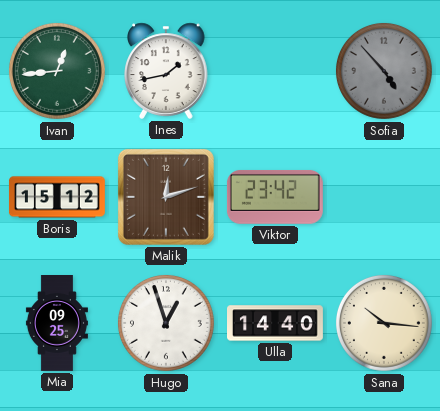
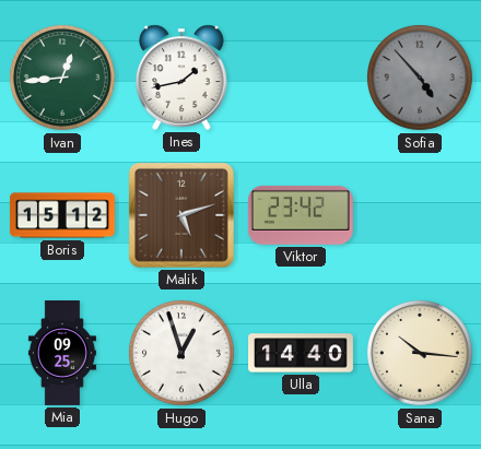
Malik: 12:12 -> 5:12 (181, 215)
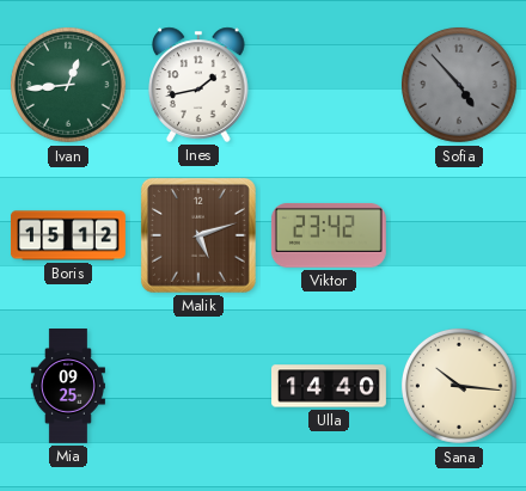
Hugo: 12:57 -> none (181, 353)
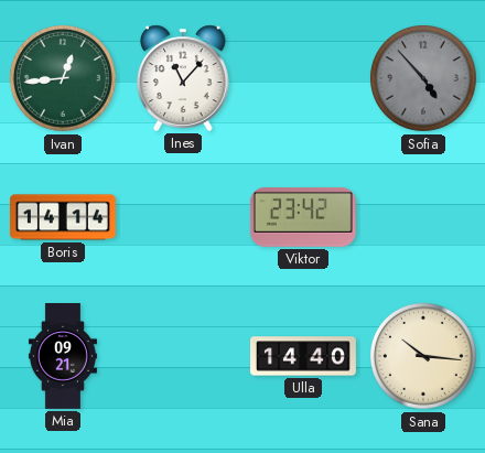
Ines: 1:43 -> 11:07 (183, 78)
Boris: 15:12 -> 14:14 (63, 217)
Malik: 5:12 -> none (198, 235)
Mia: 09:25 -> 09:21 (63, 357)
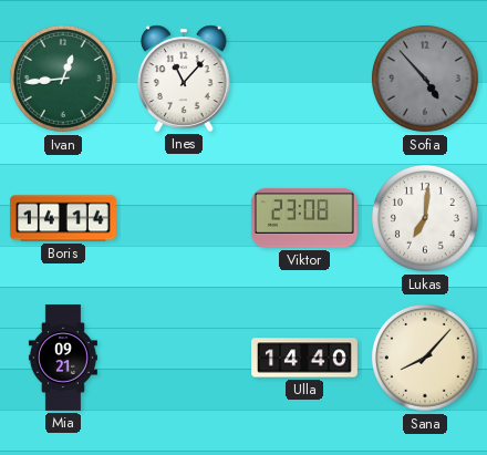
Viktor: 23:42 -> 23:08 (304, 218)
Lukas: none -> 7:01 (425, 218)
Sana: 10:16 -> 8:07 (425, 358)
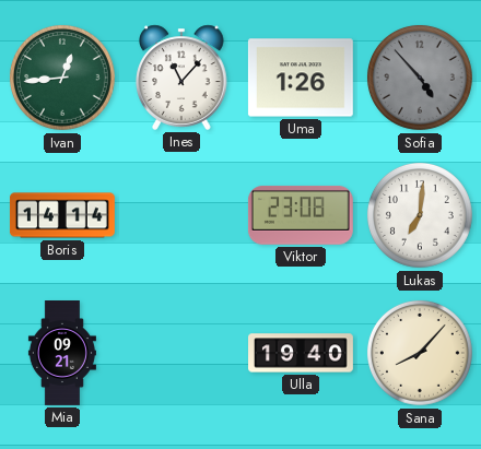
Uma: none -> 1:26 (301, 78)
Ulla: 14:40 -> 19:40 (302, 353)
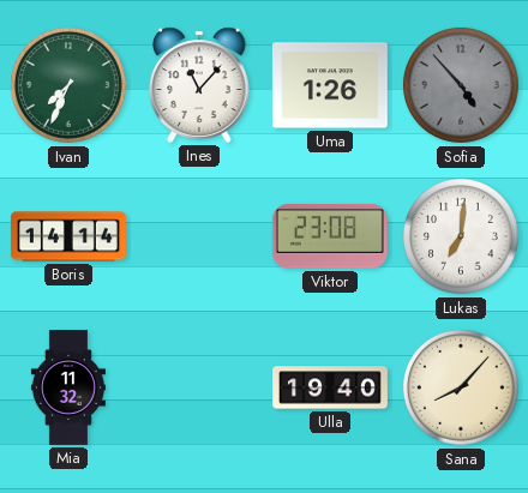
Ivan: 12:44 -> 7:34 (68, 85)
Mia: 09:21 -> 11:32 (68, 389)
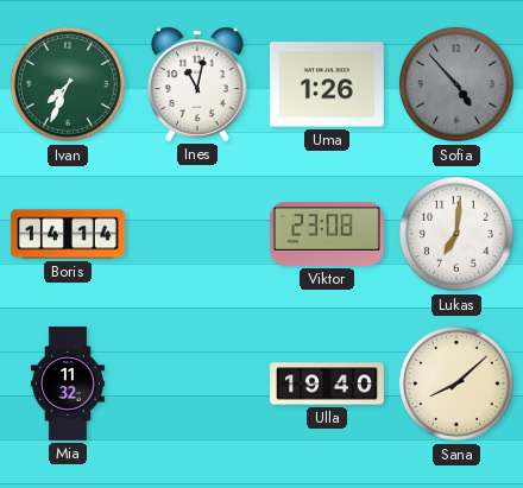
Ines: 11:07 -> 11:02 (197, 84)
Sana: 8:07 -> 8:08 (456, 384)
